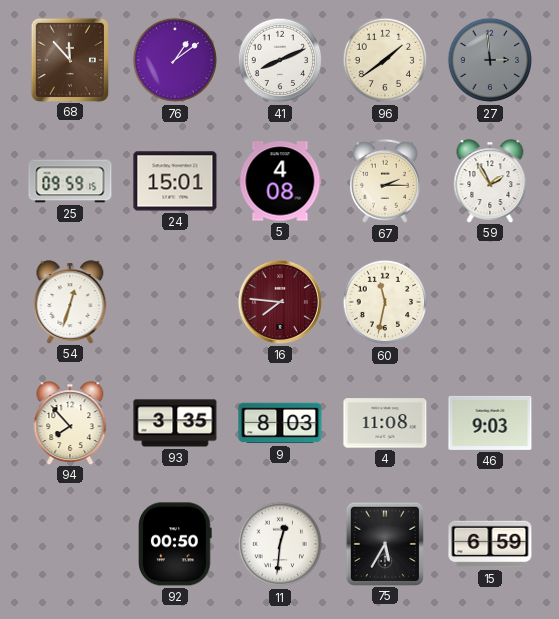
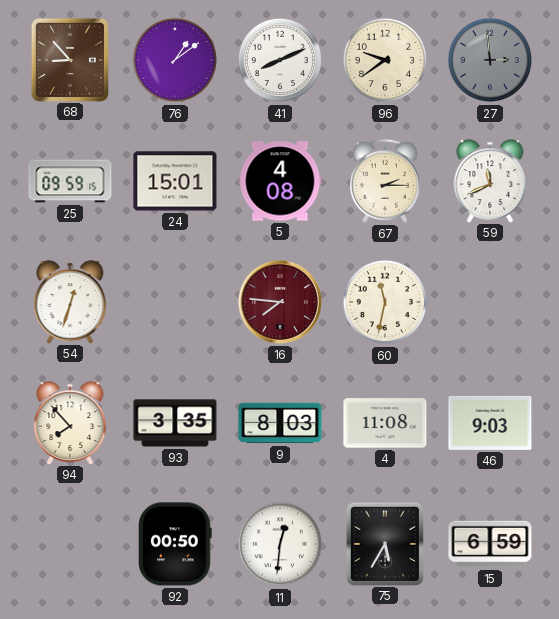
68: 11:53 -> 8:53 (70, 59)
96: 1:39 -> 9:39 (385, 60)
59: 1:55 -> 11:41 (490, 181)
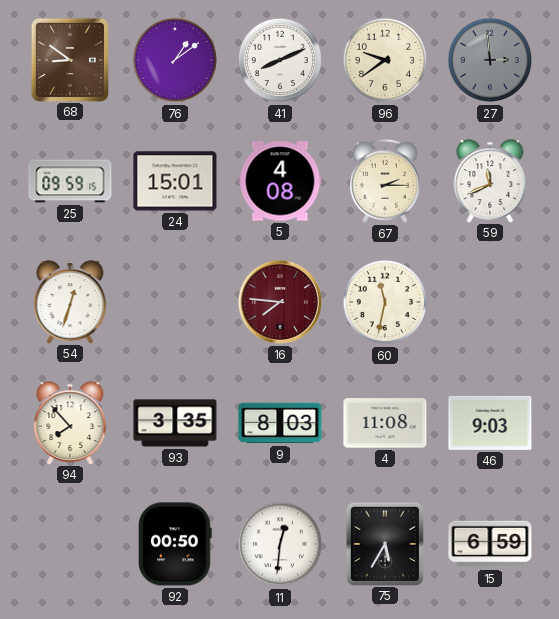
68: 8:53 -> 8:51 (70, 59)
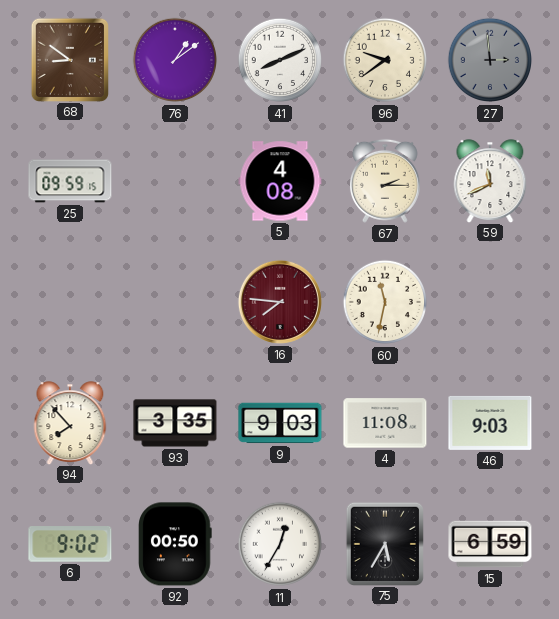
24: 15:01 -> none (175, 181)
54: 12:33 -> none (70, 302)
9: 8:03 -> 9:03 (280, 423)
6: none -> 9:02 (70, 545)
11: 12:31 -> 12:35 (280, 544)
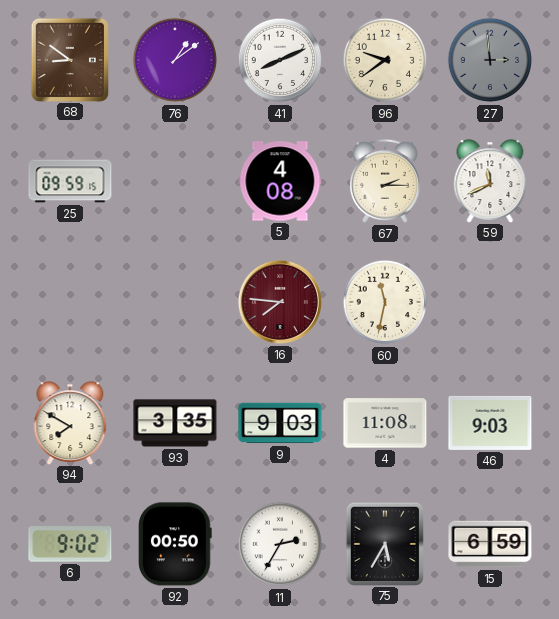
94: 7:53 -> 7:50 (70, 423)
11: 12:35 -> 2:35 (280, 544)
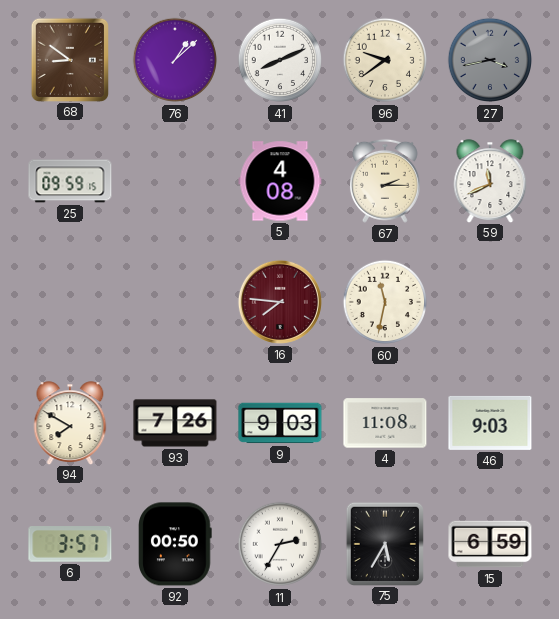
76: 1:09 -> 1:08 (175, 60)
27: 2:59 -> 3:43 (490, 60)
93: 3:35 -> 7:26 (175, 423)
6: 9:02 -> 3:57 (70, 545)
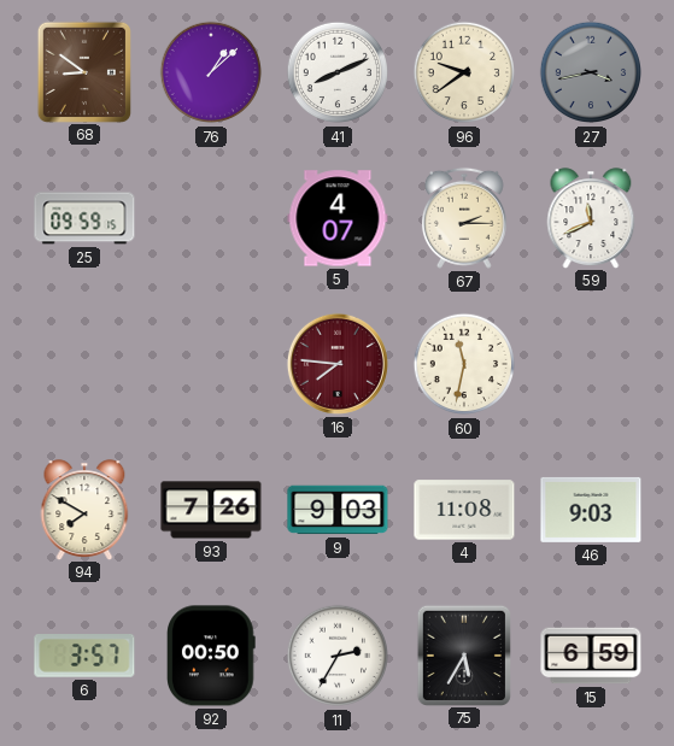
5: 4:08 -> 4:07 (338, 218)
